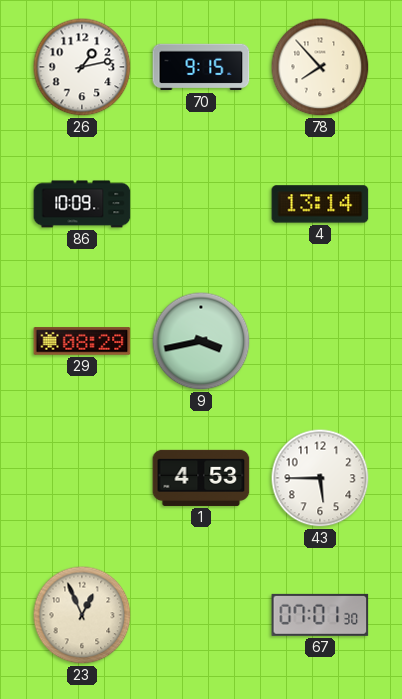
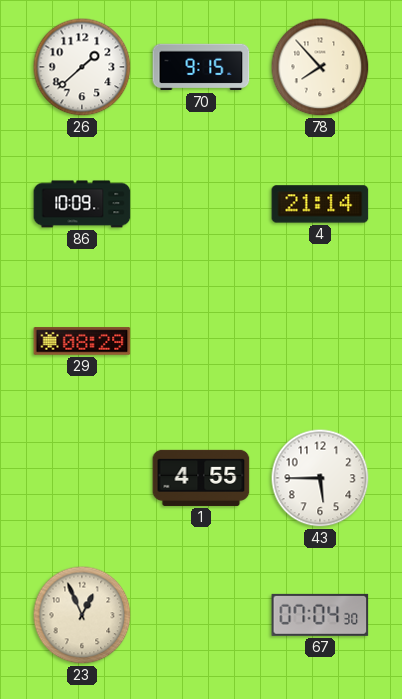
26: 1:13 -> 1:38 (82, 67)
4: 13:14 -> 21:14 (320, 204)
9: 3:43 -> none (201, 341)
1: 4:53 -> 4:55 (201, 478)
67: 07:01 -> 07:04 (320, 615)
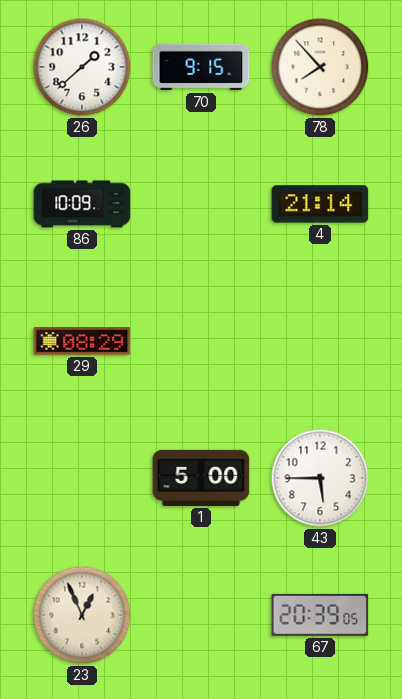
1: 4:55 -> 5:00 (201, 478)
67: 07:04 -> 20:39 (320, 615)
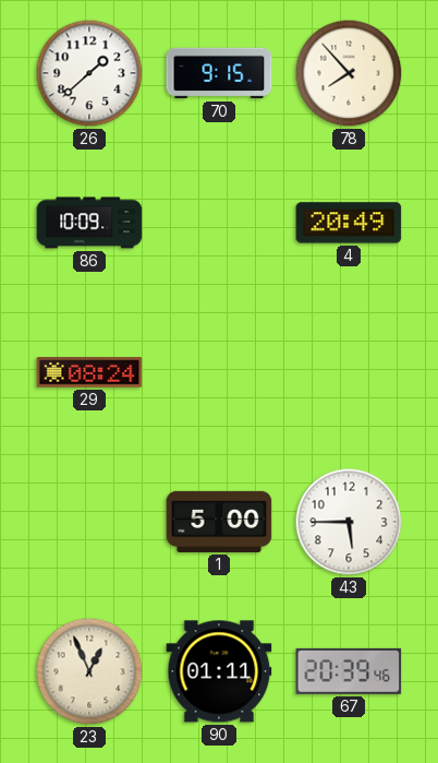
4: 21:14 -> 20:49 (349, 223)
29: 08:29 -> 08:24 (89, 372)
90: none -> 01:11 (219, 671)
67: 20:39:05 -> 20:39:46 (349, 671)
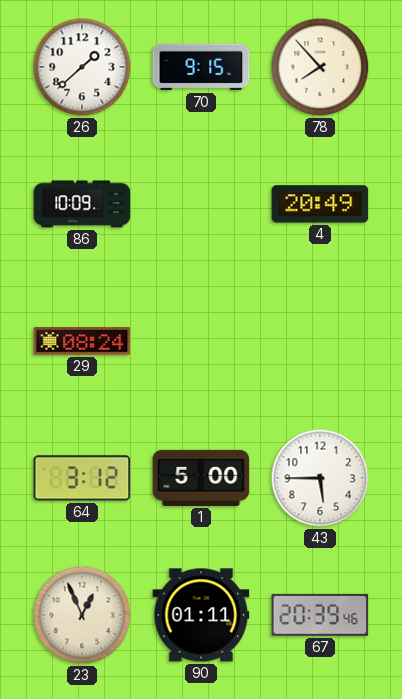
64: none -> 3:12 (82, 478)
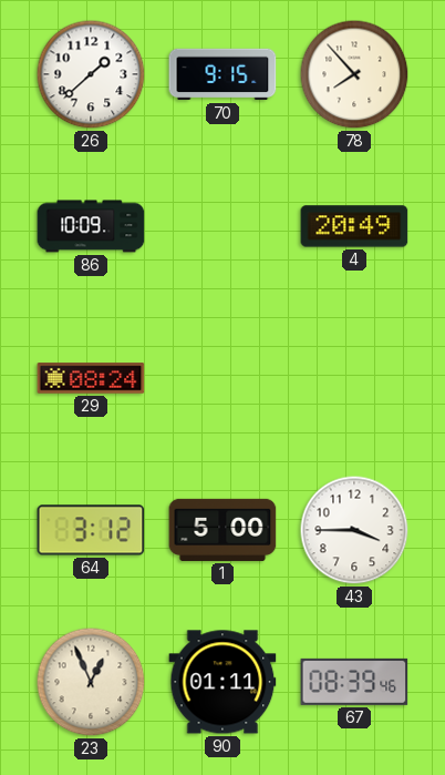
43: 5:45 -> 3:45 (354, 530)
67: 20:39 -> 08:39 (354, 682)
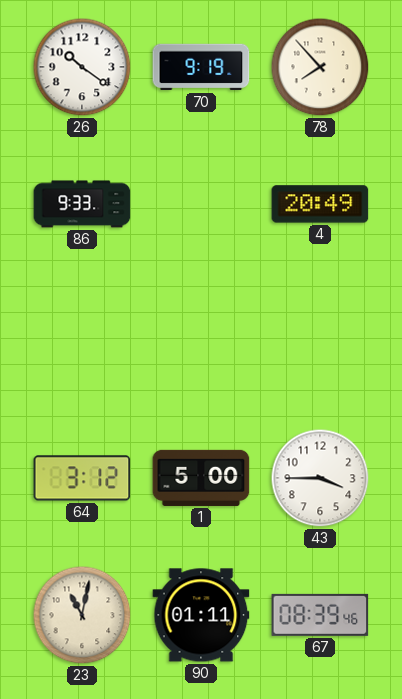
26: 1:38 -> 10:21 (82, 67)
70: 9:15 -> 9:19 (201, 67)
86: 10:09 -> 9:33 (82, 204)
29: 08:24 -> none (91, 378)
23: 12:56 -> 11:02 (82, 615)
